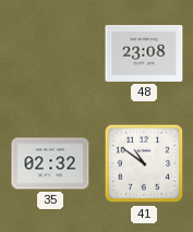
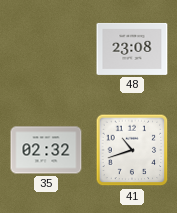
41: 10:51 -> 10:42 (132, 150)
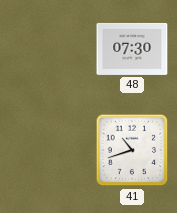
48: 23:08 -> 07:30 (132, 49)
35: 02:32 -> none (46, 150)
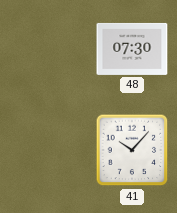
41: 10:42 -> 10:07 (132, 150)
